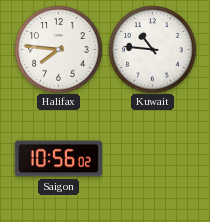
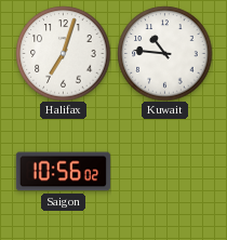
Halifax: 7:46 -> 7:03 (63, 53)
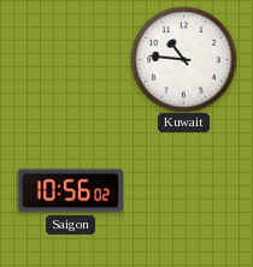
Halifax: 7:03 -> none (63, 53)
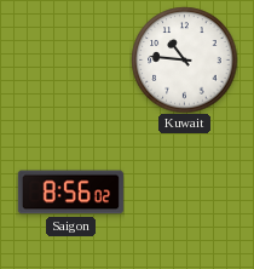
Saigon: 10:56 -> 8:56 (70, 193)
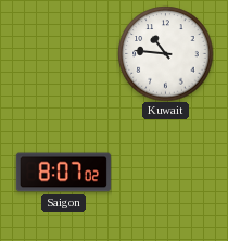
Saigon: 8:56 -> 8:07 (63, 173)
